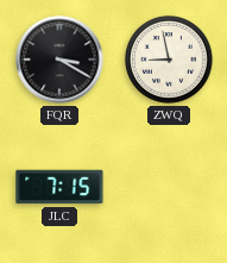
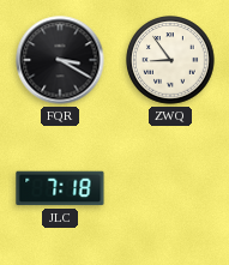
ZWQ: 8:58 -> 8:54 (170, 60)
JLC: 7:15 -> 7:18 (60, 188)
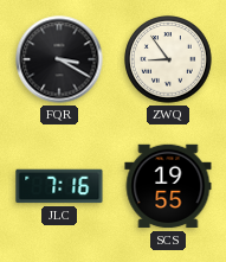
JLC: 7:18 -> 7:16 (59, 186)
SCS: none -> 19:55 (168, 186)
